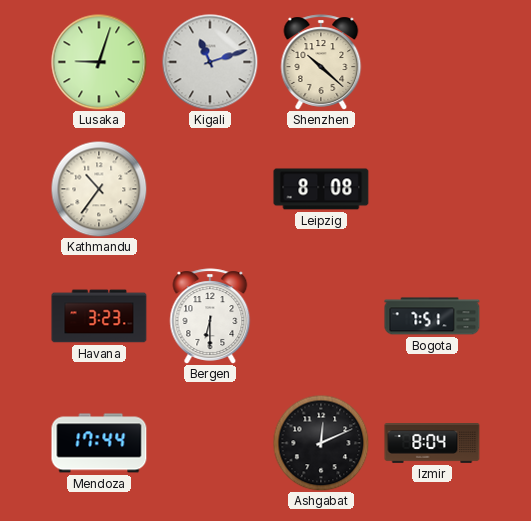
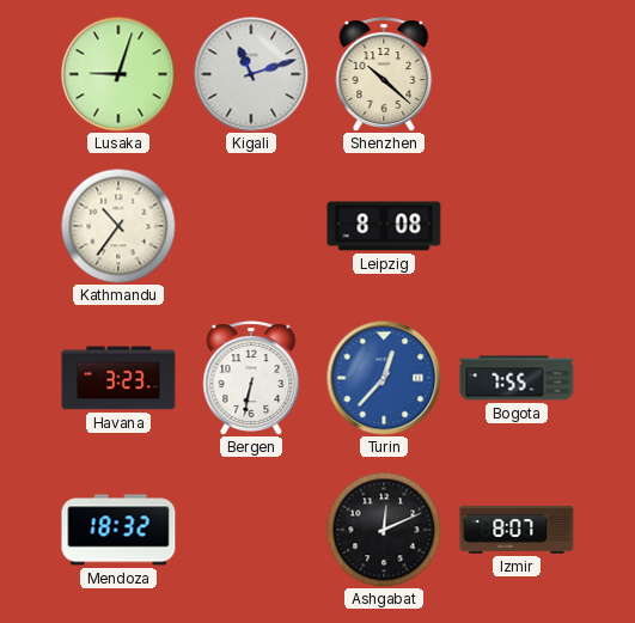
Bergen: 6:30 -> 6:32 (251, 378)
Turin: none -> 12:37 (384, 378)
Bogota: 7:51 -> 7:55 (517, 378)
Mendoza: 17:44 -> 18:32 (118, 530)
Izmir: 8:04 -> 8:07 (517, 531)
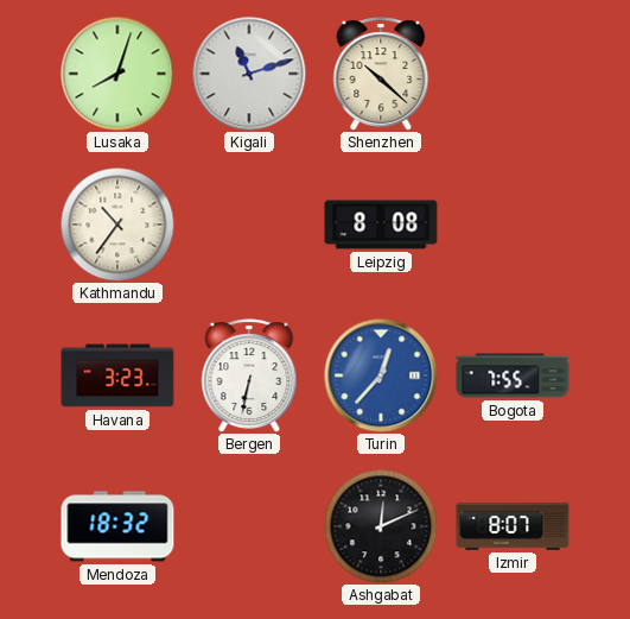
Lusaka: 9:03 -> 8:03 (117, 74)
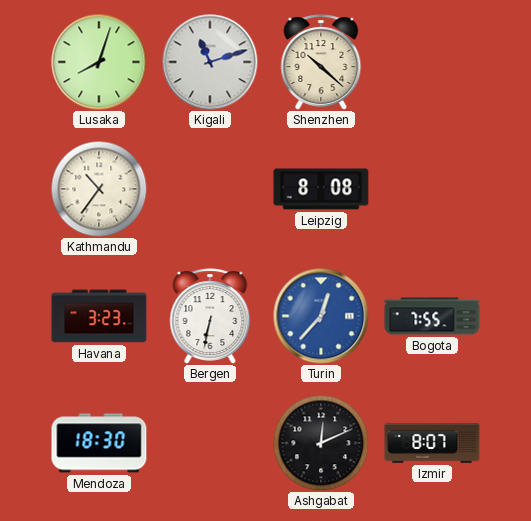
Mendoza: 18:32 -> 18:30 (99, 443)
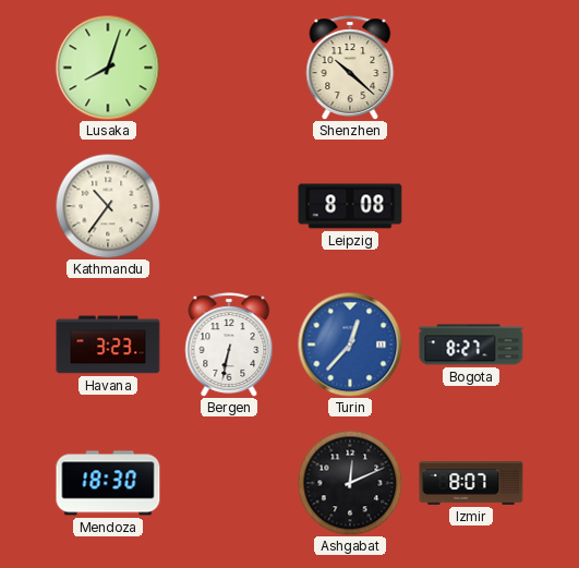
Kigali: 11:12 -> none (210, 62)
Bogota: 7:55 -> 8:27 (471, 345)
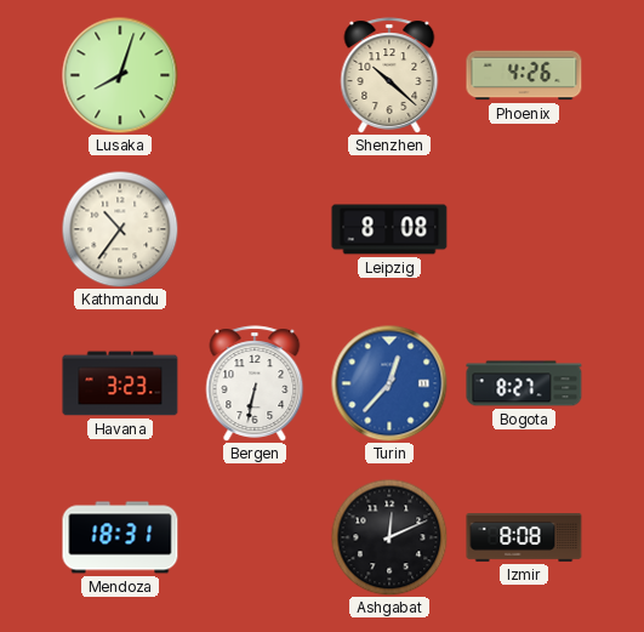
Phoenix: none -> 4:26 (524, 75)
Mendoza: 18:30 -> 18:31 (120, 537)
Izmir: 8:07 -> 8:08 (524, 539)
